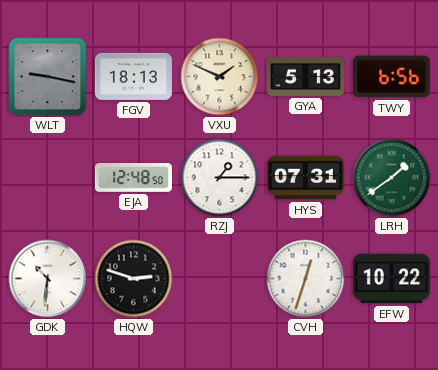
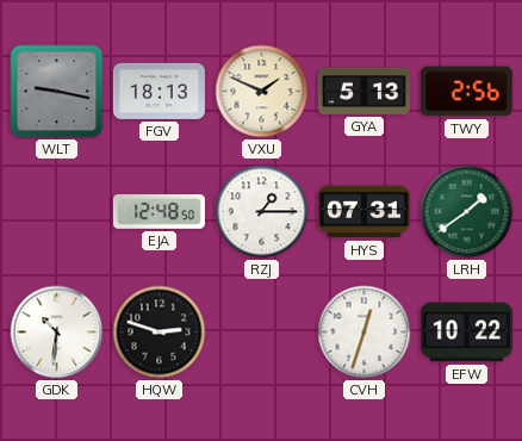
TWY: 6:56 -> 2:56 (466, 92)
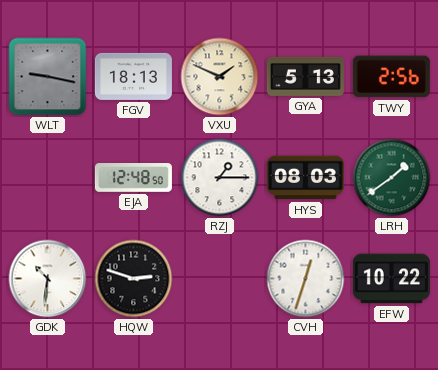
HYS: 07:31 -> 08:03 (305, 178)
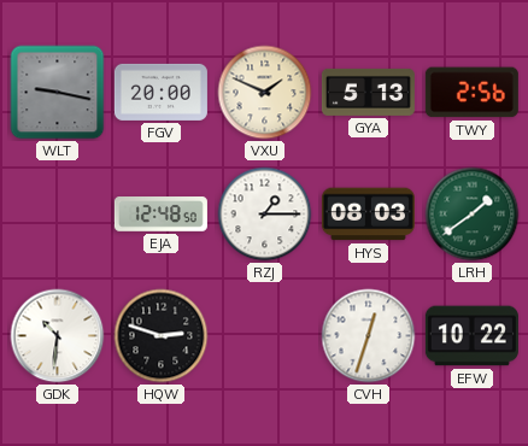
FGV: 18:13 -> 20:00 (160, 92)
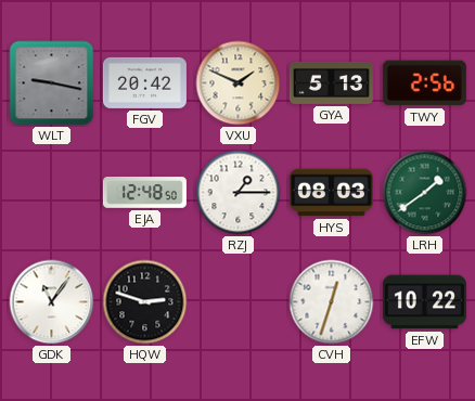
FGV: 20:00 -> 20:42 (144, 82)
GDK: 10:31 -> 11:06 (52, 302)
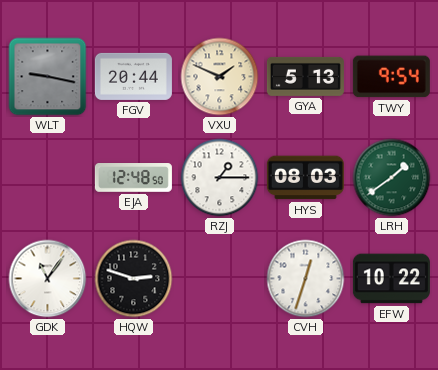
FGV: 20:42 -> 20:44 (133, 76)
TWY: 2:56 -> 9:54 (391, 77)
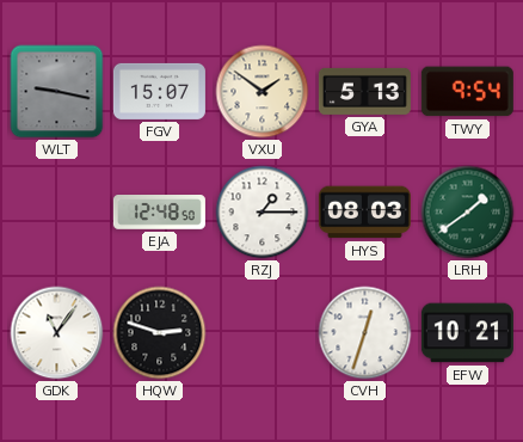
FGV: 20:44 -> 15:07 (159, 91)
VXU: 1:49 -> 1:51 (263, 92)
EFW: 10:22 -> 10:21 (467, 333)
